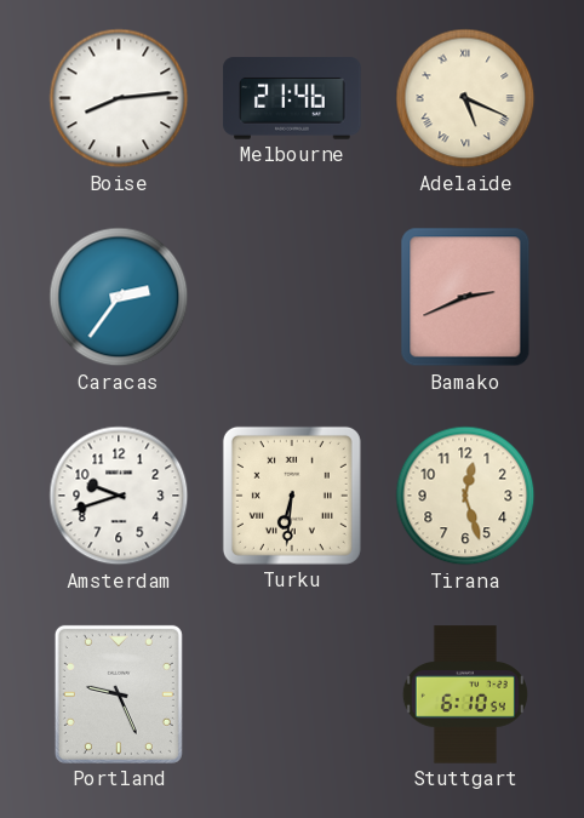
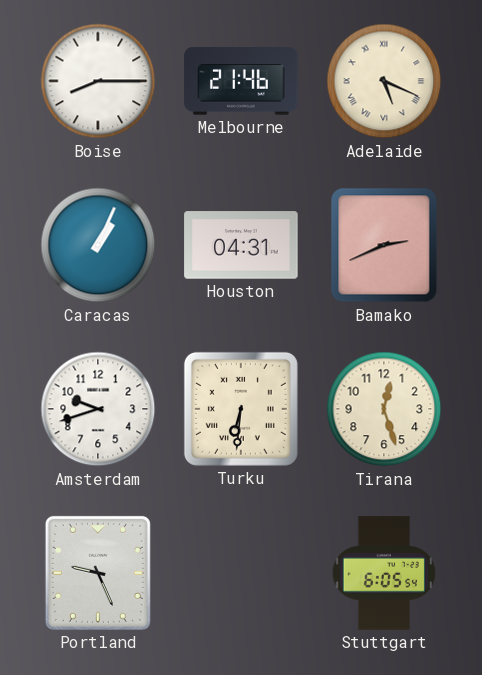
Boise: 8:14 -> 8:15 (98, 81)
Caracas: 2:36 -> 1:04 (98, 245)
Houston: none -> 04:31 (241, 245)
Stuttgart: 6:10 -> 6:05 (384, 573)
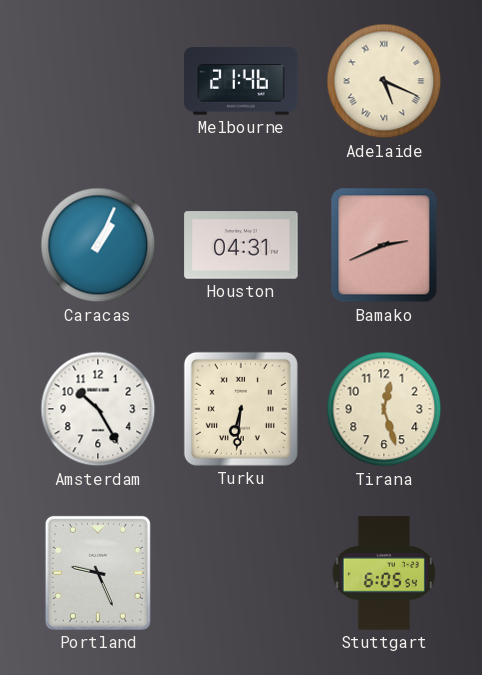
Boise: 8:15 -> none (98, 81)
Amsterdam: 9:42 -> 10:25 (98, 409)
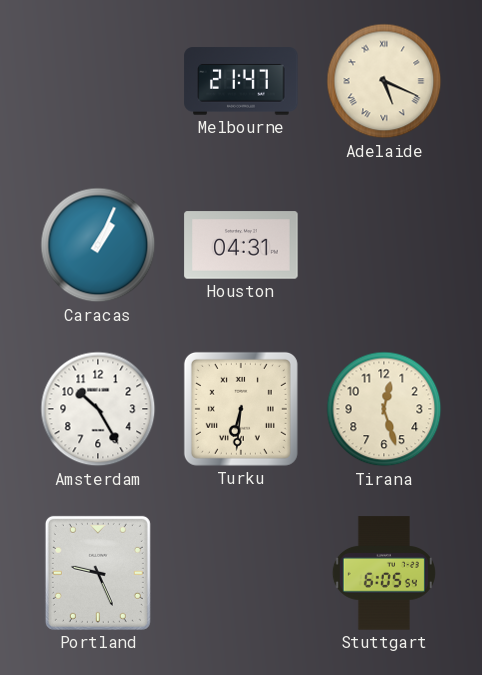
Melbourne: 21:46 -> 21:47 (241, 81)
Bamako: 2:41 -> none (384, 245)
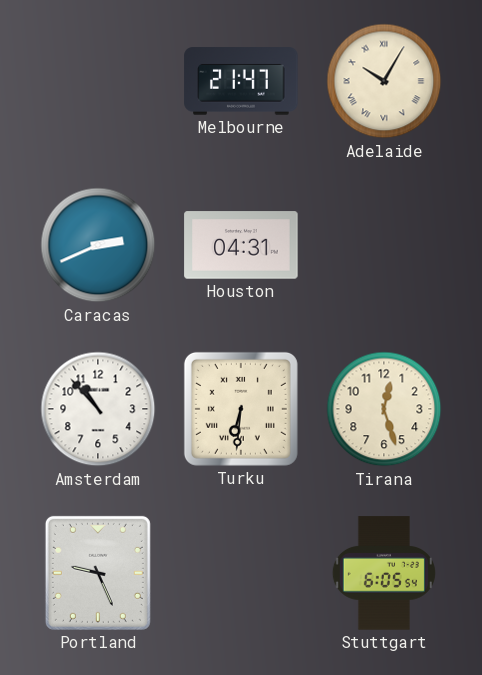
Adelaide: 5:19 -> 10:05 (384, 81)
Caracas: 1:04 -> 2:41 (98, 245)
Amsterdam: 10:25 -> 10:53 (98, 409)
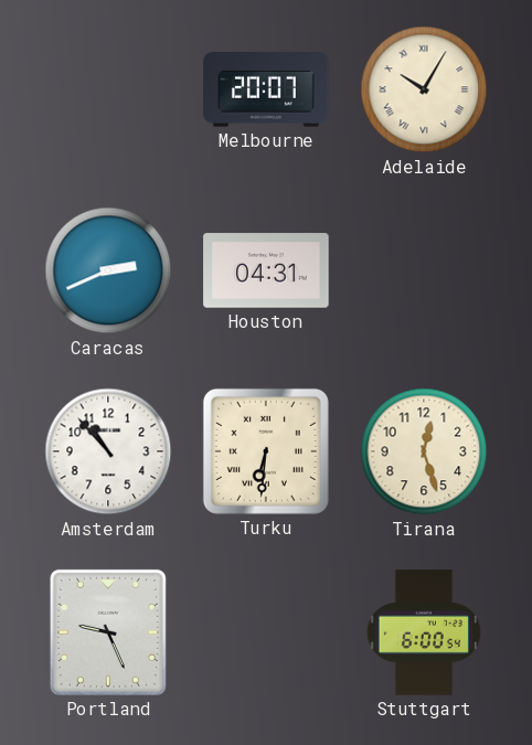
Melbourne: 21:47 -> 20:07 (266, 89)
Stuttgart: 6:05 -> 6:00 (424, 632)
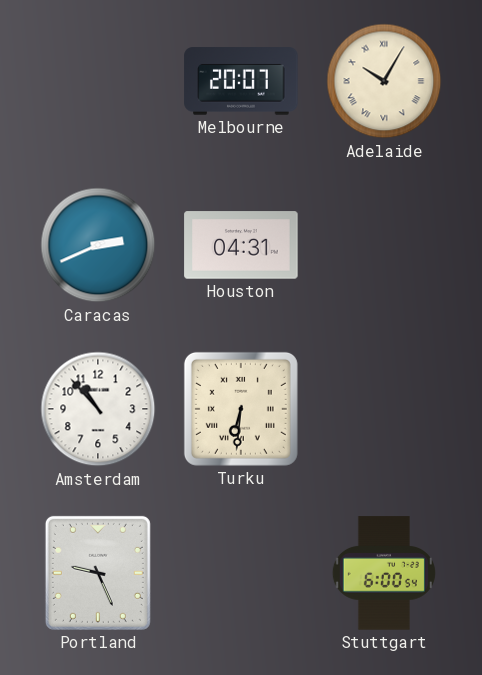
Tirana: 12:27 -> none (424, 451)
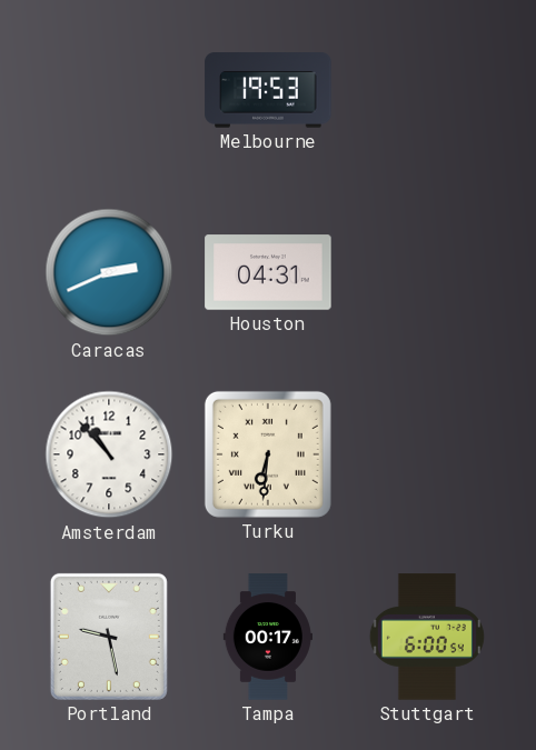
Melbourne: 20:07 -> 19:53 (268, 90)
Adelaide: 10:05 -> none (384, 81)
Portland: 9:26 -> 9:28 (109, 637)
Tampa: none -> 00:17 (268, 637)
